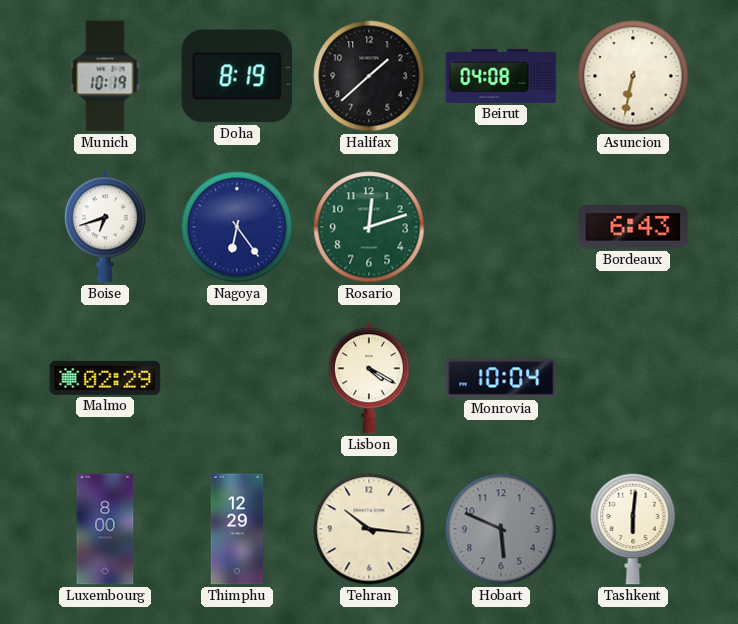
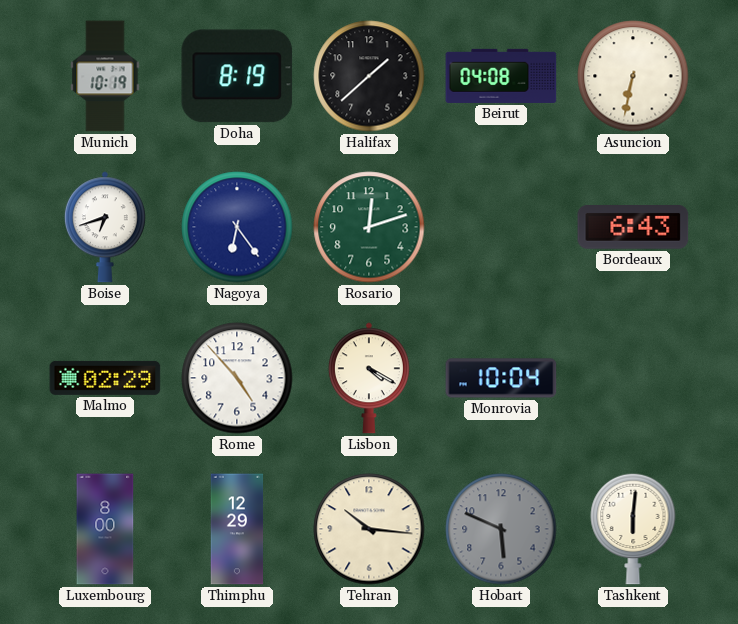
Rome: none -> 4:53 (237, 378)
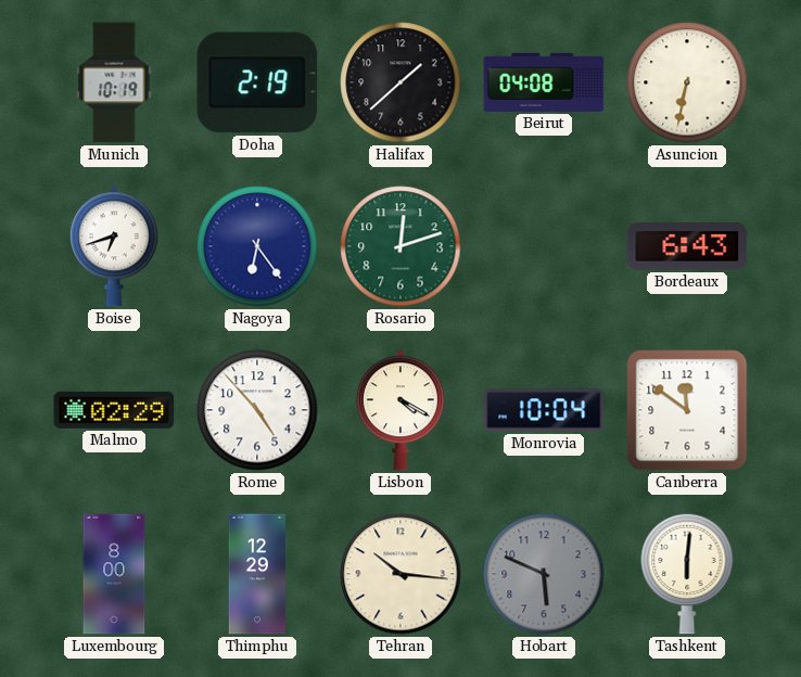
Doha: 8:19 -> 2:19 (257, 82)
Canberra: none -> 11:51 (687, 410)
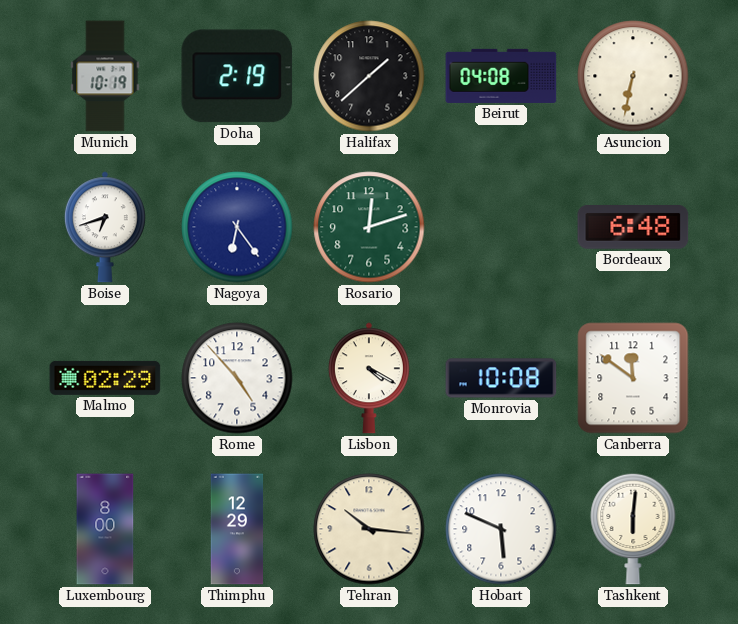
Bordeaux: 6:43 -> 6:48 (633, 228)
Monrovia: 10:04 -> 10:08 (501, 378)
Hobart dial: grey -> white (501, 529)
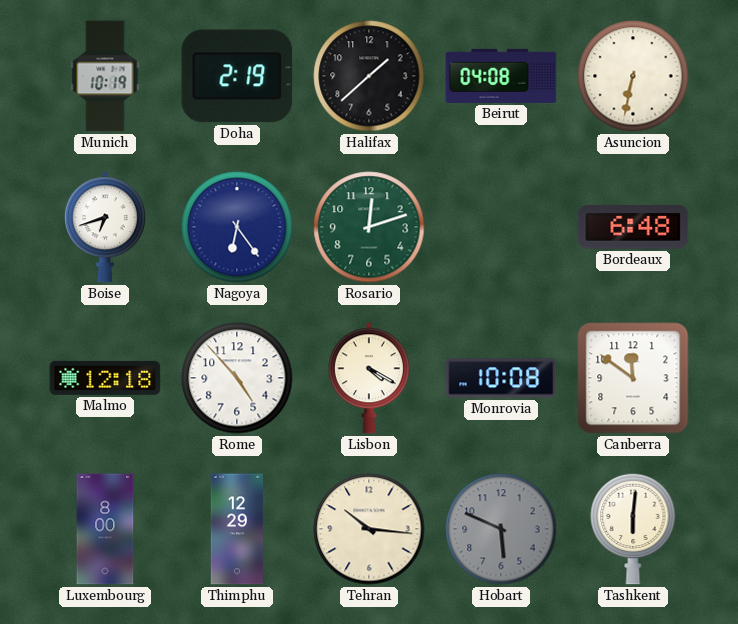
Malmo: 02:29 -> 12:18 (105, 378)
Hobart dial: white -> grey (501, 529)
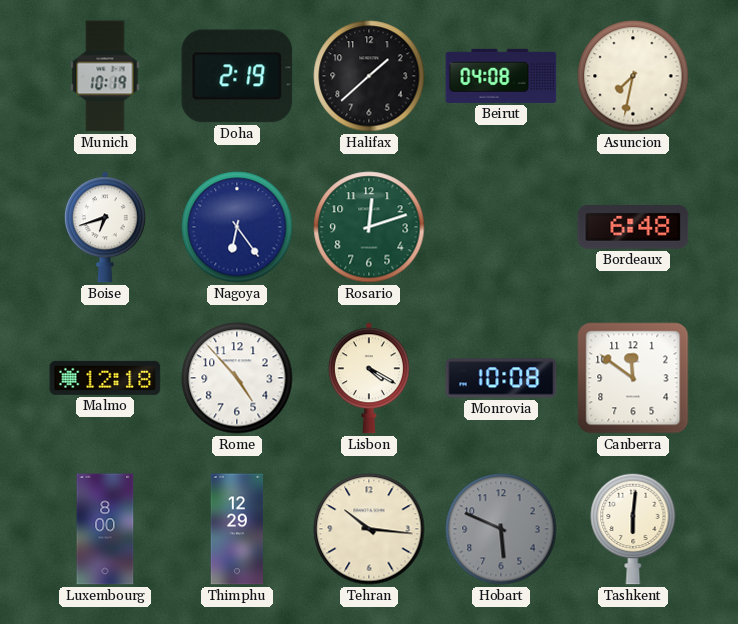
Asuncion: 6:32 -> 7:32 (633, 76)
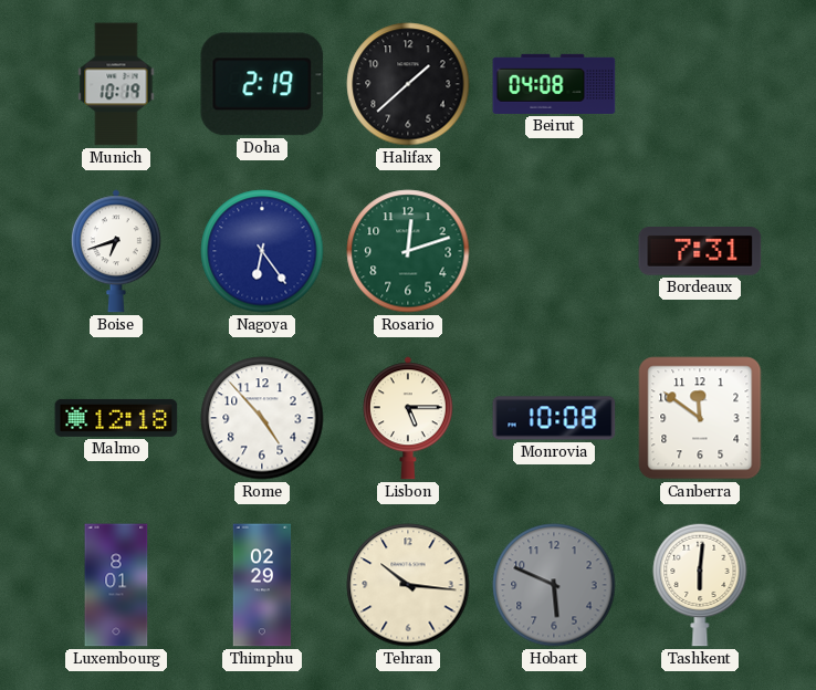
Asuncion: 7:32 -> none (633, 76)
Bordeaux: 6:48 -> 7:31 (700, 252)
Lisbon: 4:20 -> 5:15 (408, 418)
Luxembourg: 8:00 -> 8:01 (116, 585)
Thimphu: 12:29 -> 02:29 (262, 585)
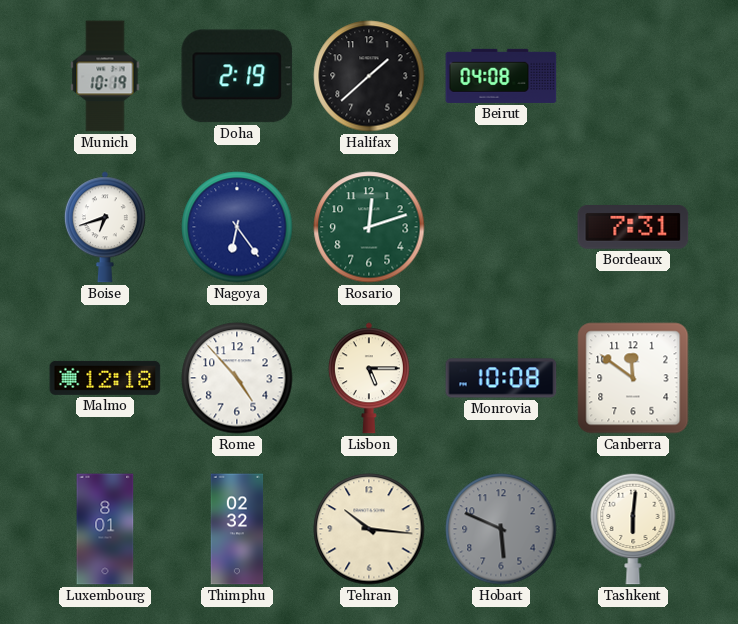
Thimphu: 02:29 -> 02:32 (237, 529)
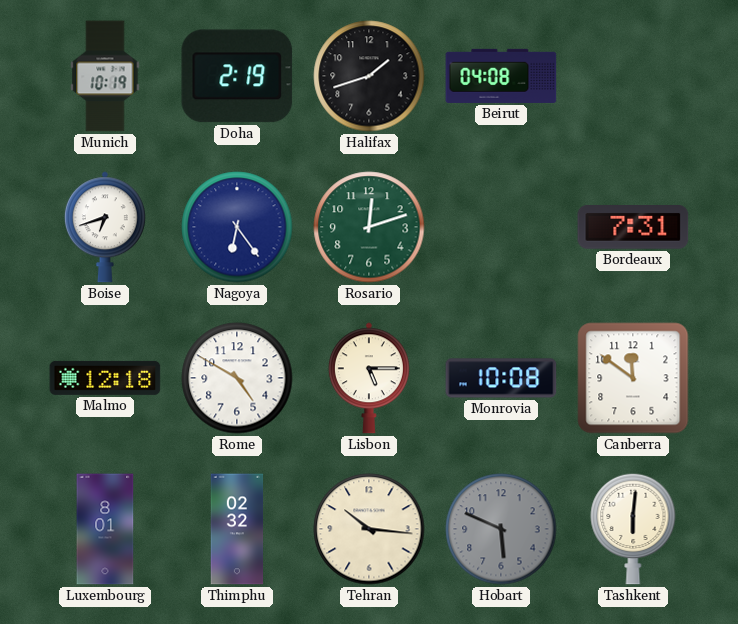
Halifax: 1:38 -> 1:42 (369, 76)
Rome: 4:53 -> 4:50 (237, 378)
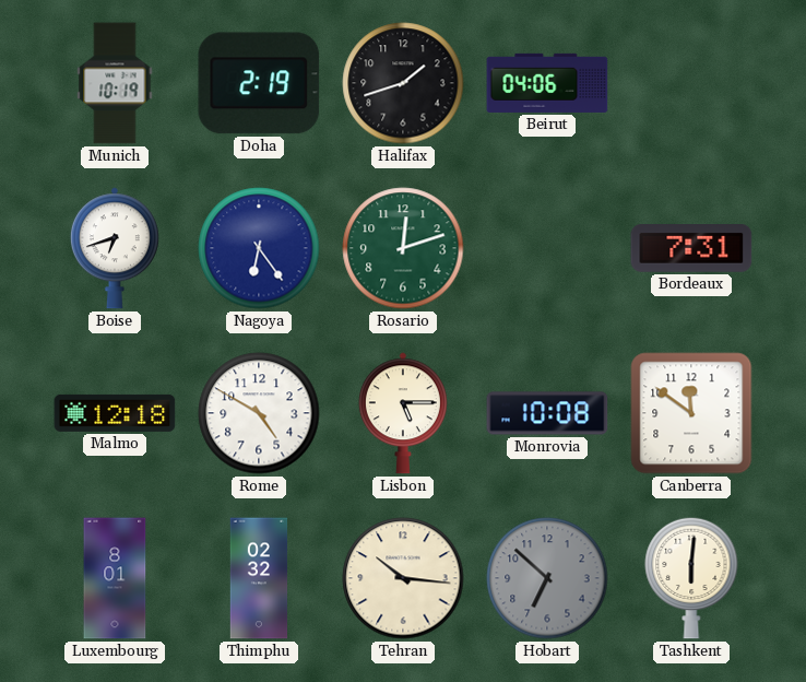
Beirut: 04:08 -> 04:06 (547, 83)
Hobart: 5:49 -> 6:52 (547, 578)
